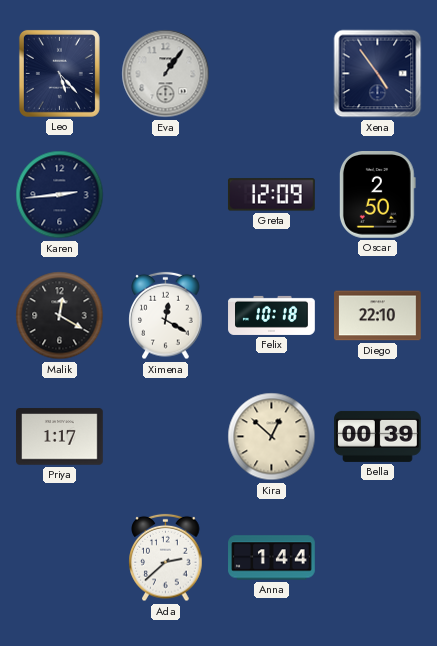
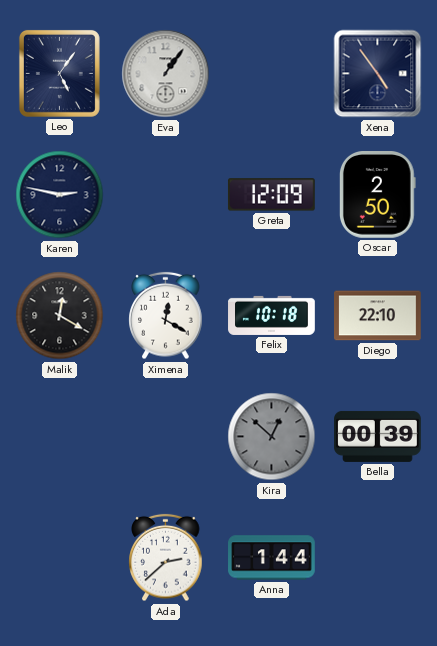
Leo: 5:23 -> 5:06 (59, 73)
Karen: 2:44 -> 2:47 (60, 195)
Priya: 1:17 -> none (60, 437)
Kira dial: cream -> grey (272, 437)
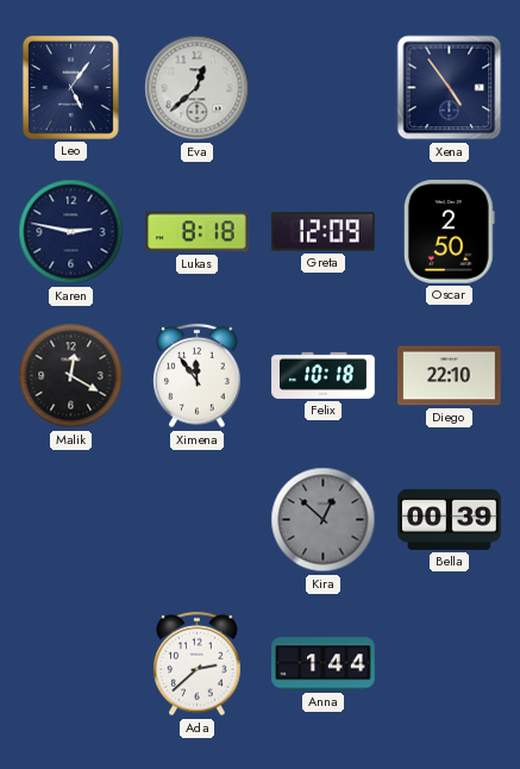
Eva: 1:06 -> 12:38 (198, 88)
Lukas: none -> 8:18 (198, 232)
Ximena: 12:20 -> 11:54 (198, 376)
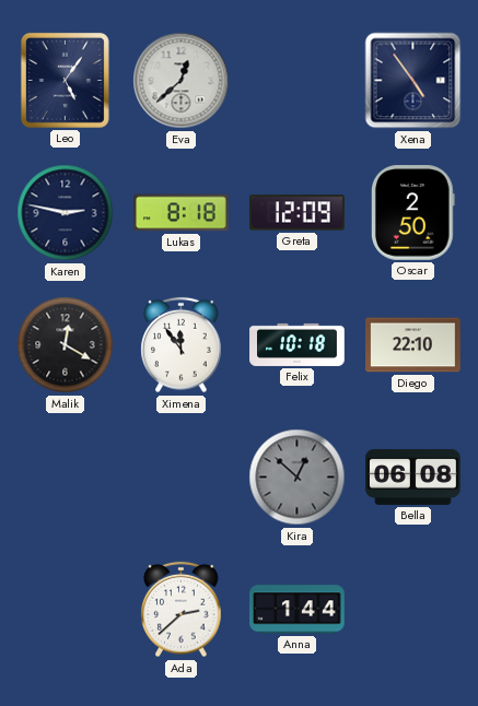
Bella: 00:39 -> 06:08 (413, 476)
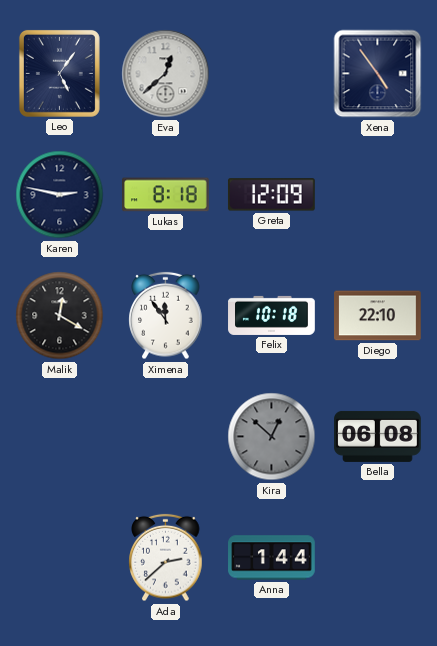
Oscar: 2:50 -> none (412, 213)
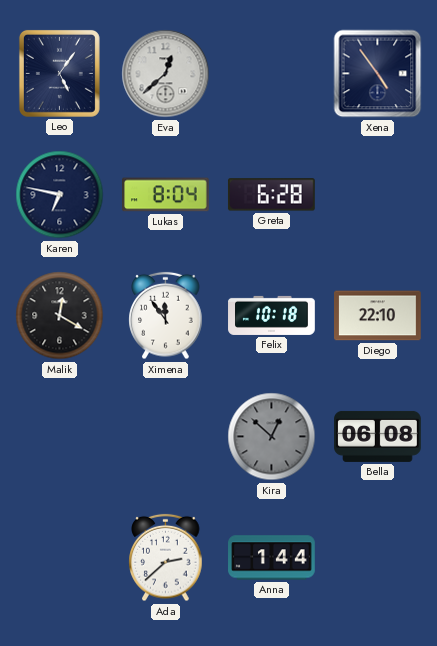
Karen: 2:47 -> 6:47 (60, 195)
Lukas: 8:18 -> 8:04 (166, 195)
Greta: 12:09 -> 6:28 (272, 195)
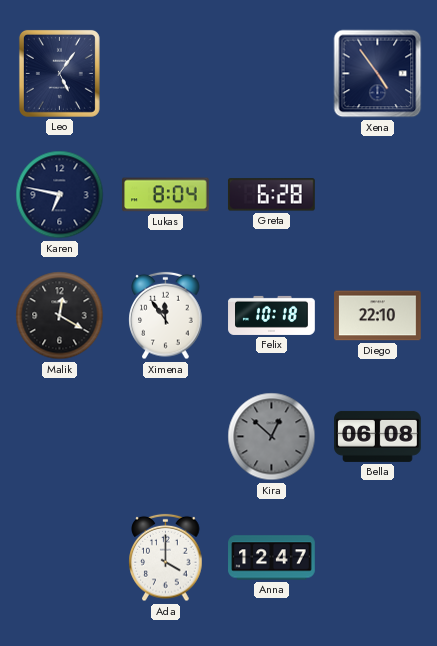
Eva: 12:38 -> none (166, 74)
Ada: 2:38 -> 4:00 (166, 558)
Anna: 1:44 -> 12:47 (272, 558)
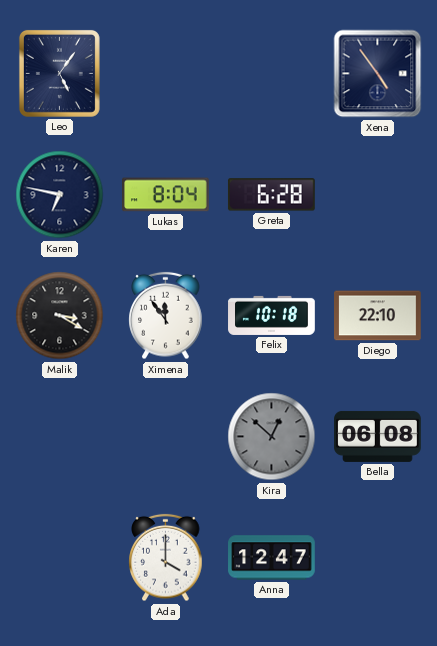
Malik: 12:20 -> 3:20 (60, 316)
